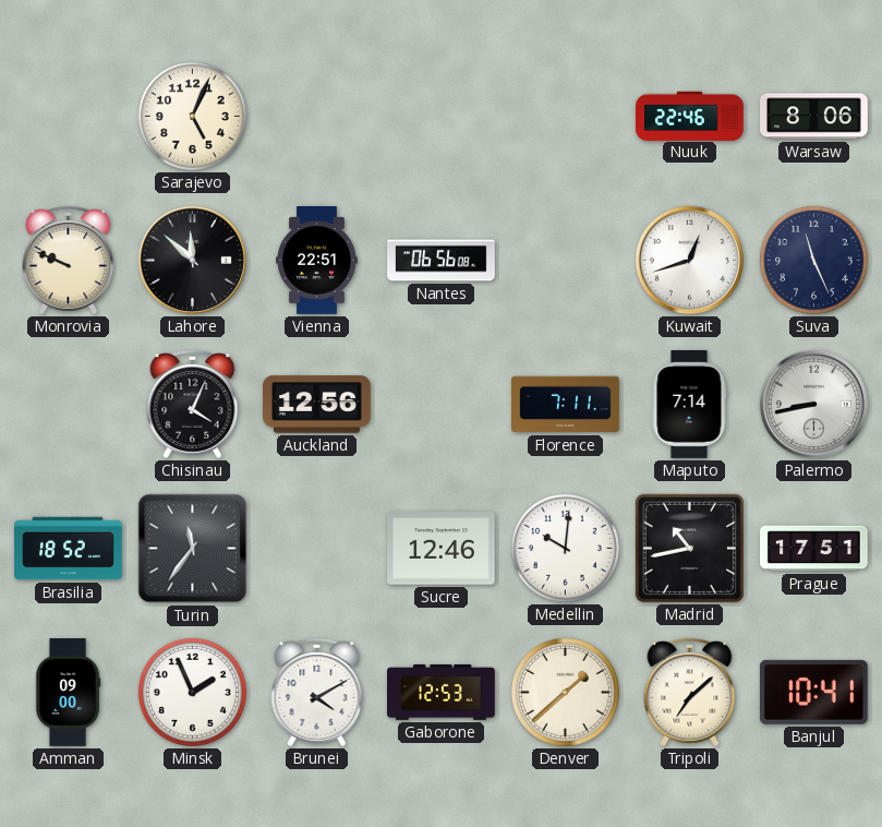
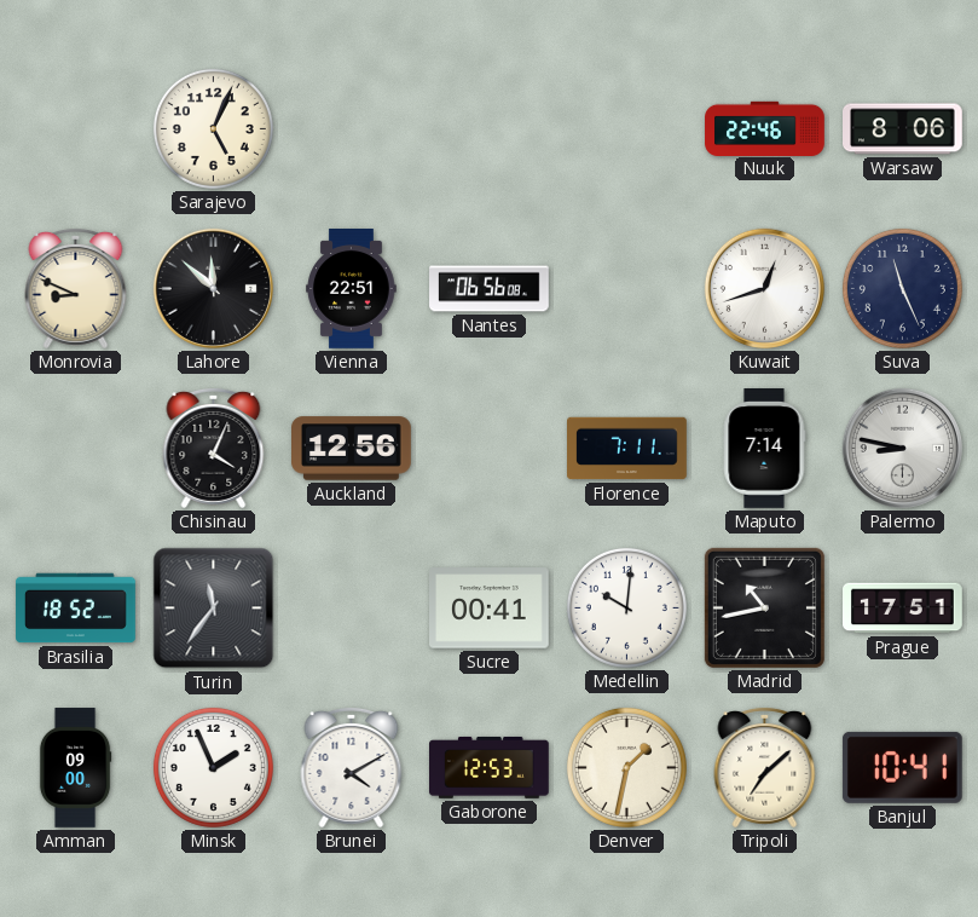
Monrovia: 9:49 -> 8:49 (76, 289)
Palermo: 8:43 -> 8:47 (902, 448)
Sucre: 12:46 -> 00:41 (490, 609)
Denver: 1:38 -> 1:32 (626, 767)
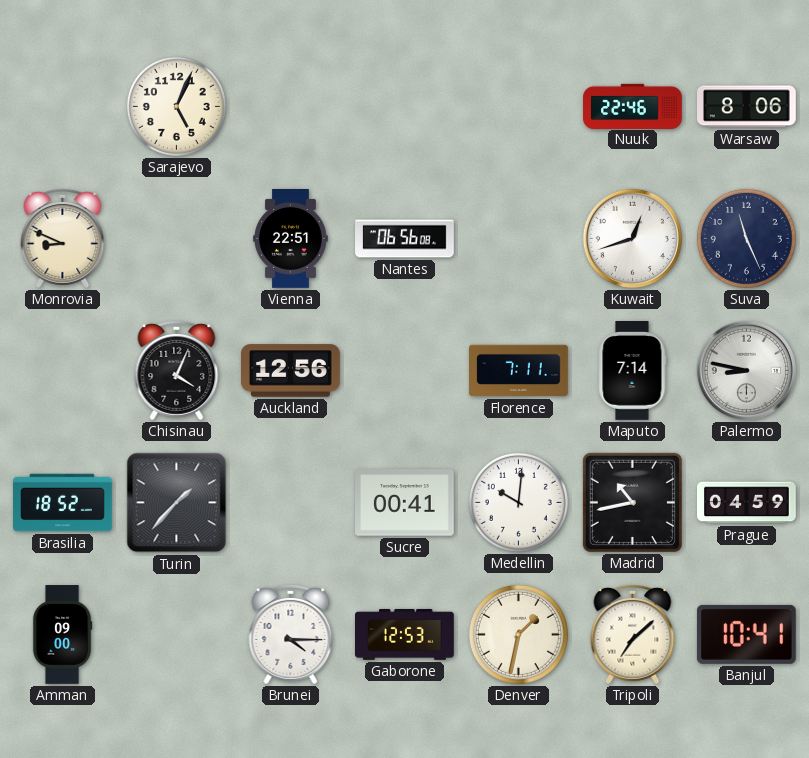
Lahore: 11:52 -> none (213, 288)
Turin: 11:36 -> 1:37 (177, 503)
Prague: 17:51 -> 04:59 (747, 503)
Minsk: 1:56 -> none (213, 767)
Brunei: 4:10 -> 4:15 (291, 635)
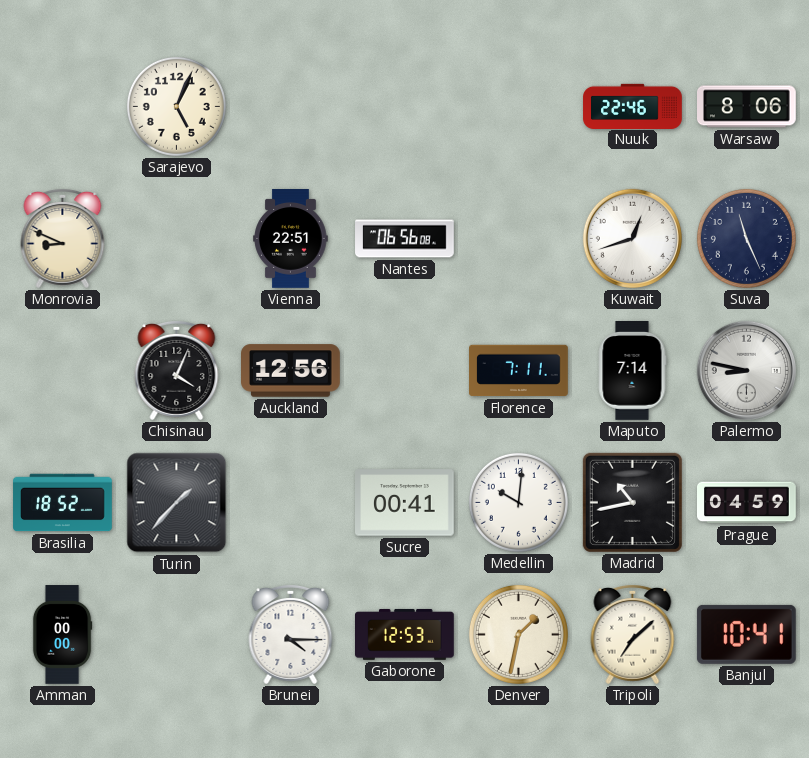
Amman: 09:00 -> 00:00 (62, 635)
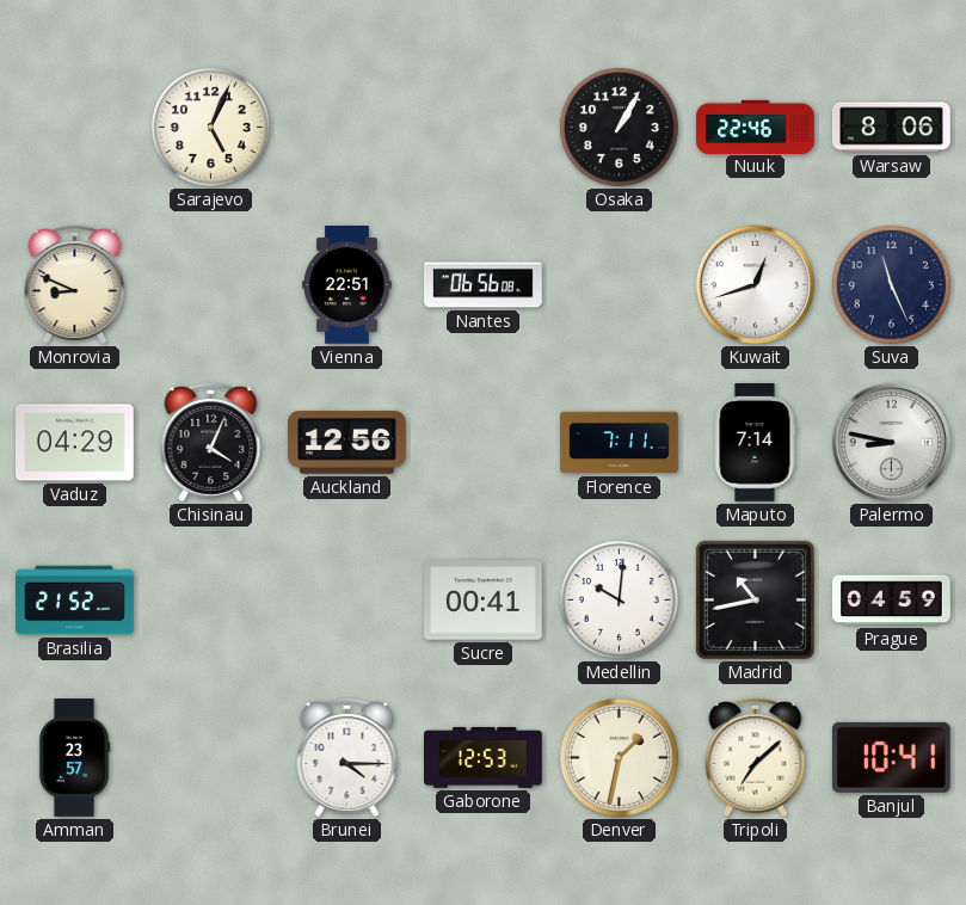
Osaka: none -> 1:05 (619, 127)
Vaduz: none -> 04:29 (75, 443)
Brasilia: 18:52 -> 21:52 (75, 601)
Turin: 1:37 -> none (177, 503)
Amman: 00:00 -> 23:57 (74, 758)
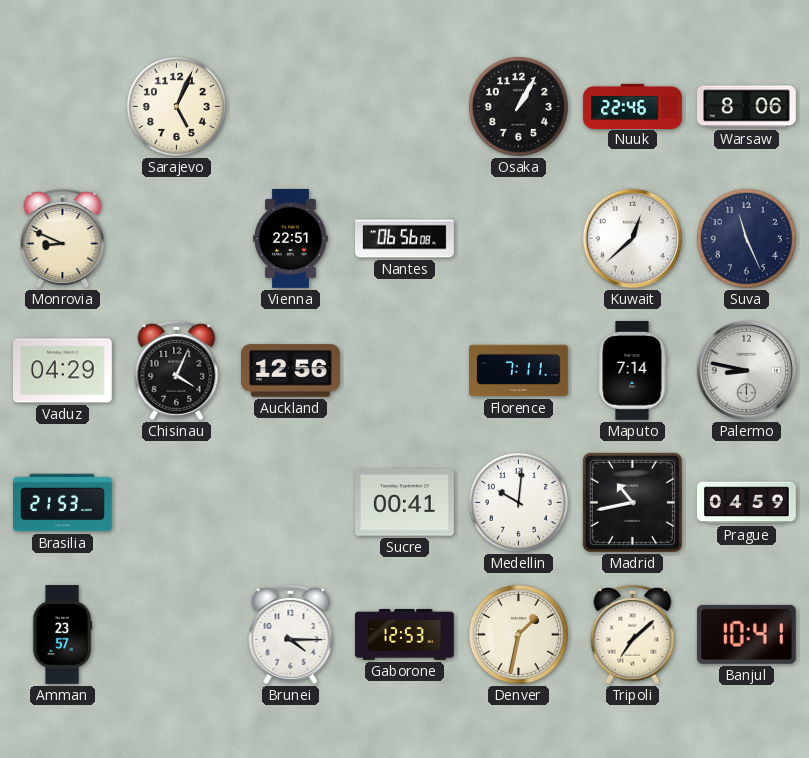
Kuwait: 12:42 -> 12:38 (632, 238)
Brasilia: 21:52 -> 21:53 (63, 503)
